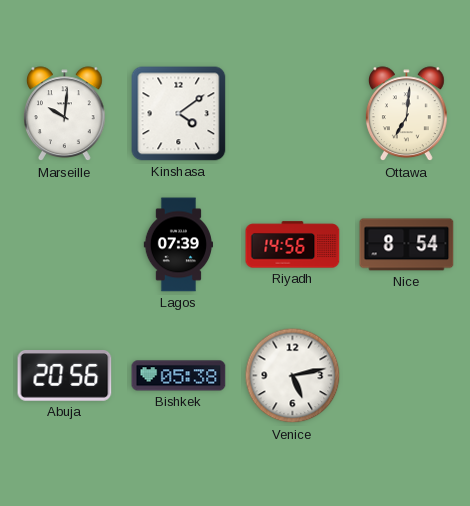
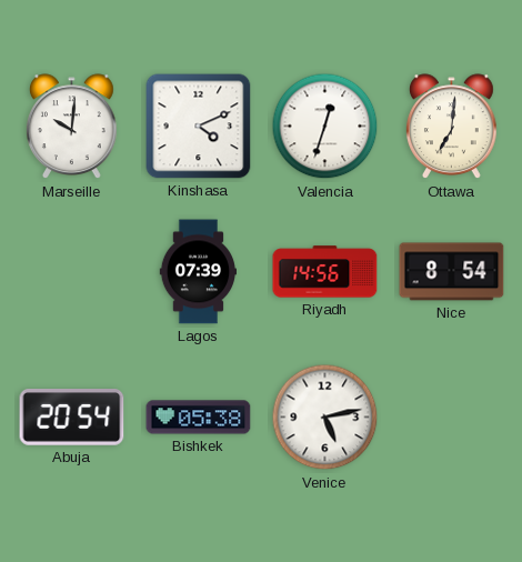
Kinshasa: 4:09 -> 4:11 (199, 127)
Valencia: none -> 12:33 (325, 127)
Abuja: 20:56 -> 20:54 (72, 418)
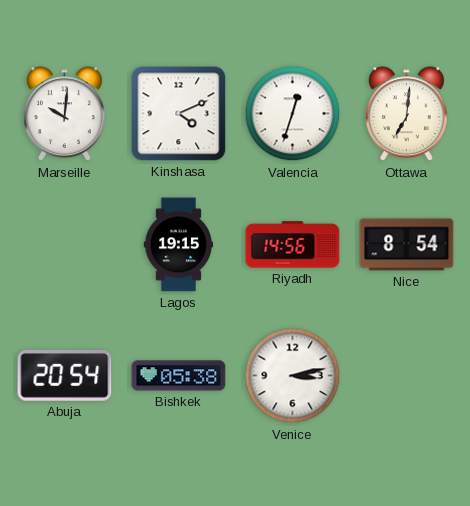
Lagos: 07:39 -> 19:15 (178, 245)
Venice: 5:13 -> 3:13 (293, 376)
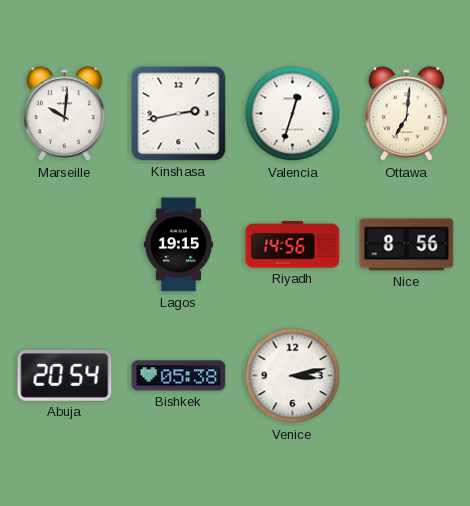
Kinshasa: 4:11 -> 2:43 (179, 114)
Nice: 8:54 -> 8:56 (407, 245)
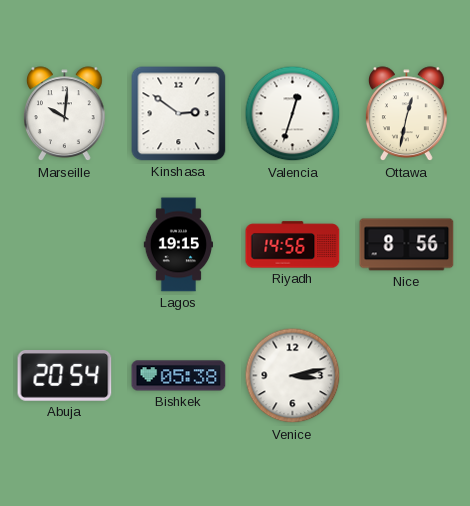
Kinshasa: 2:43 -> 2:51 (179, 114)
Ottawa: 7:01 -> 12:32 (407, 114)
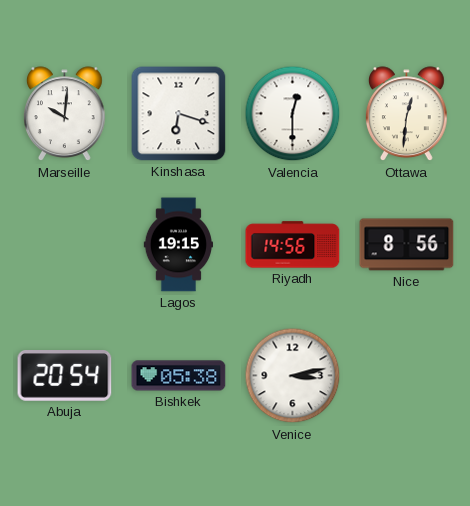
Kinshasa: 2:51 -> 6:18 (179, 114)
Valencia: 12:33 -> 12:30 (293, 114)
Ottawa: 12:32 -> 12:31 (407, 114)
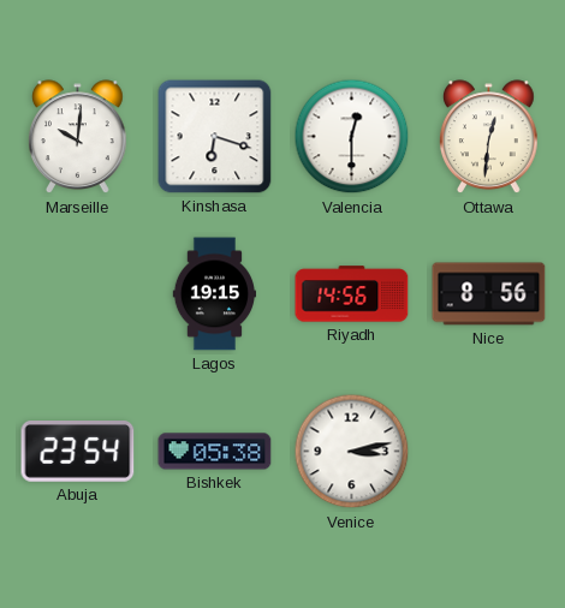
Abuja: 20:54 -> 23:54 (78, 452)
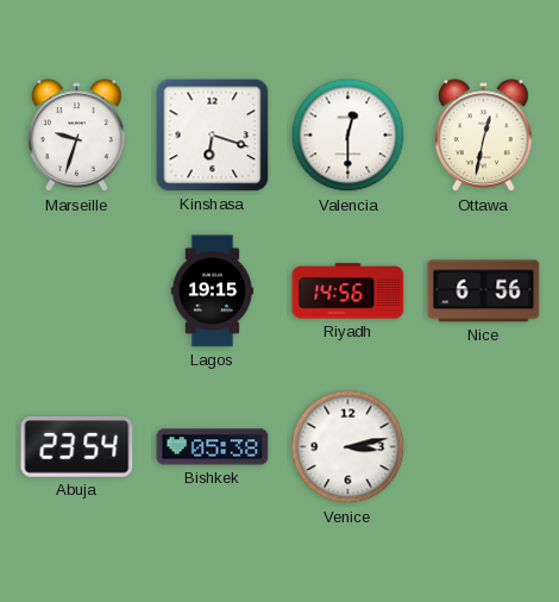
Marseille: 10:01 -> 9:33 (77, 136)
Ottawa: 12:31 -> 12:32 (484, 136)
Nice: 8:56 -> 6:56 (484, 291)
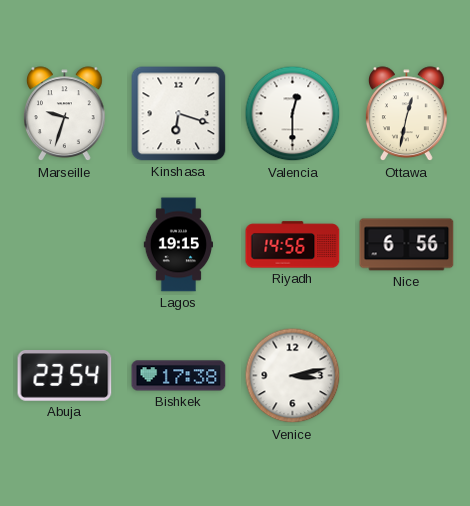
Bishkek: 05:38 -> 17:38 (179, 376)
